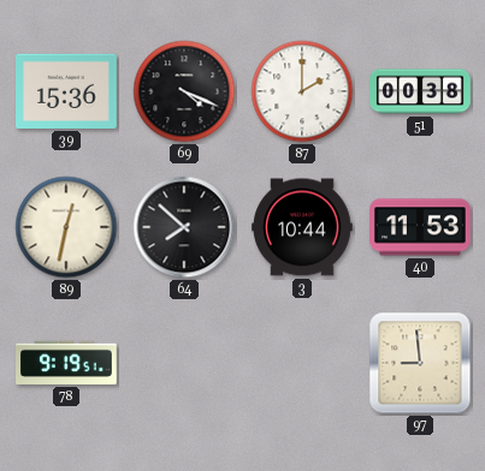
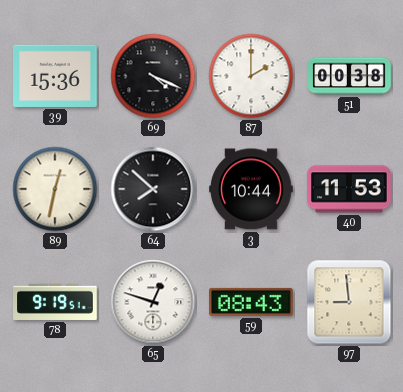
65: none -> 12:48 (153, 302)
59: none -> 08:43 (252, 302)
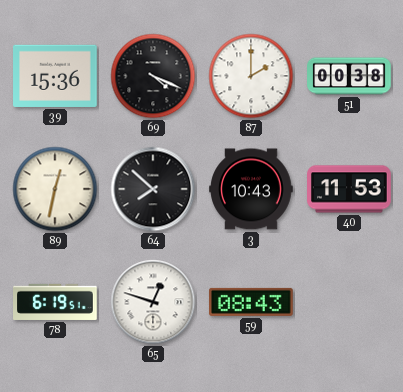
3: 10:44 -> 10:43 (251, 189)
78: 9:19 -> 6:19 (55, 302)
97: 8:59 -> none (349, 302)
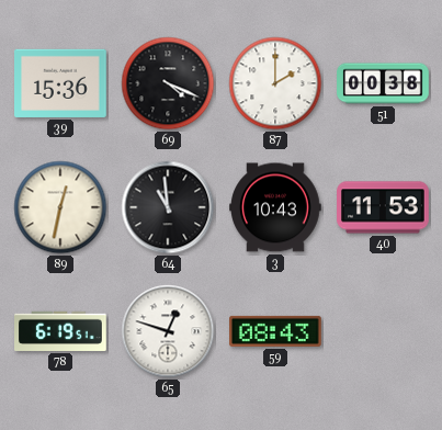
64: 7:52 -> 10:59 (168, 207)
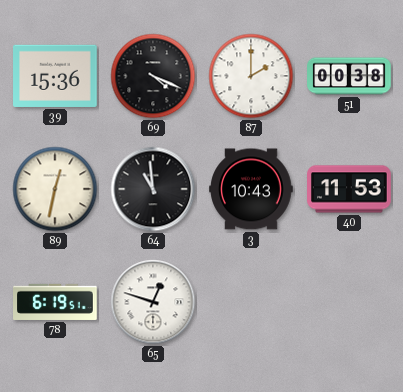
59: 08:43 -> none (276, 331)
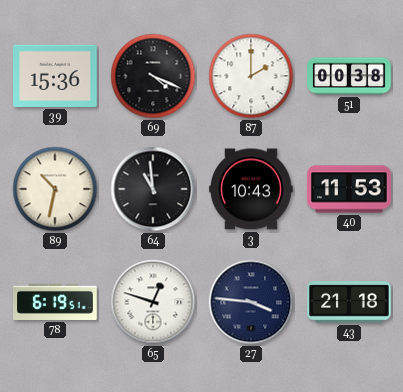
89: 12:32 -> 10:32 (55, 189)
27: none -> 3:46 (251, 302)
43: none -> 21:18 (349, 302)
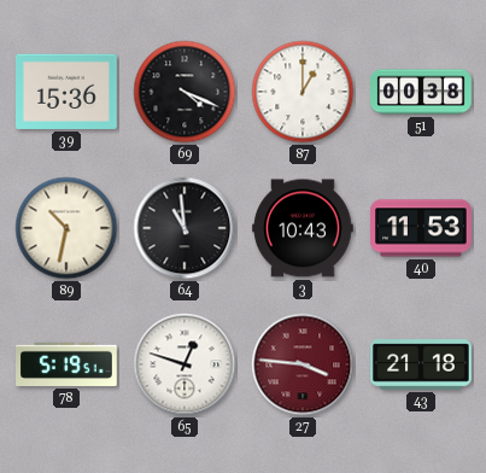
87: 2:00 -> 1:00 (303, 92)
78: 6:19 -> 5:19 (66, 364)
27 dial: navy -> burgundy (303, 364)
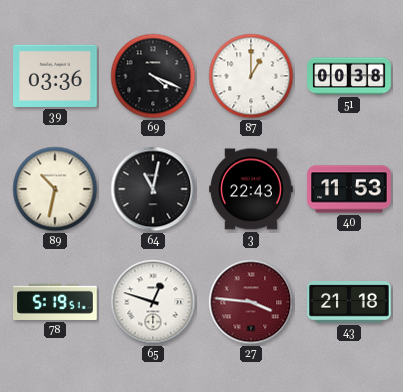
39: 15:36 -> 03:36 (56, 76)
64: 10:59 -> 11:02 (153, 189)
3: 10:43 -> 22:43 (251, 189)
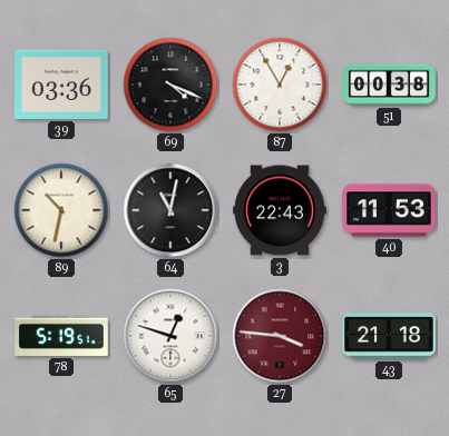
87: 1:00 -> 12:55 (280, 85)
